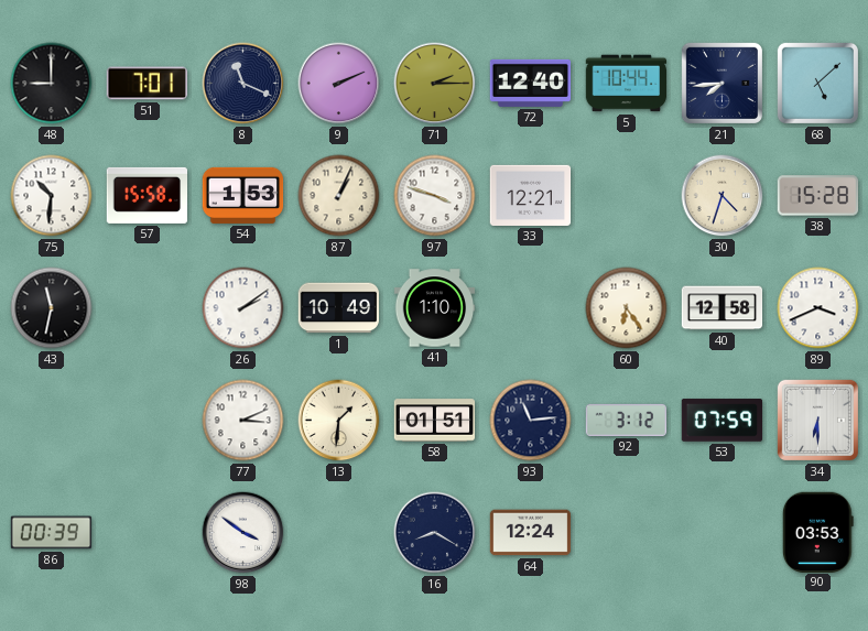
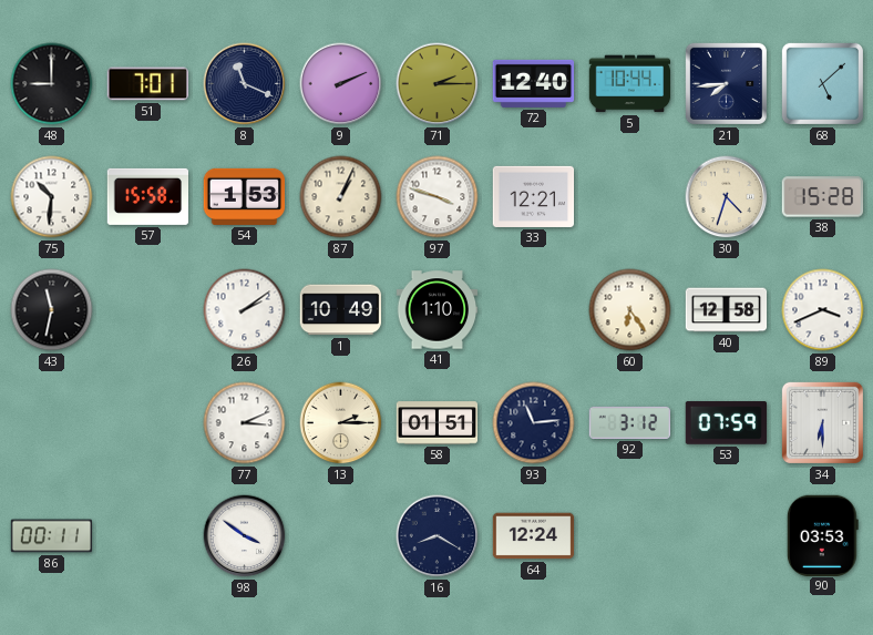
13: 1:31 -> 2:15 (341, 423)
86: 00:39 -> 00:11 (52, 536)
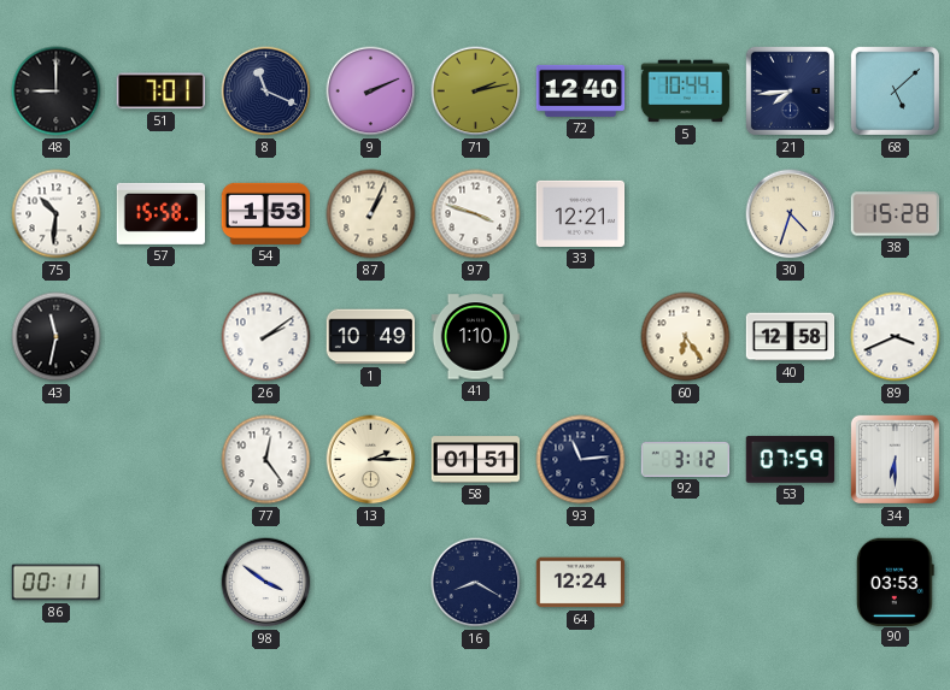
71: 2:15 -> 2:13 (476, 92)
77: 3:11 -> 12:24 (266, 460)
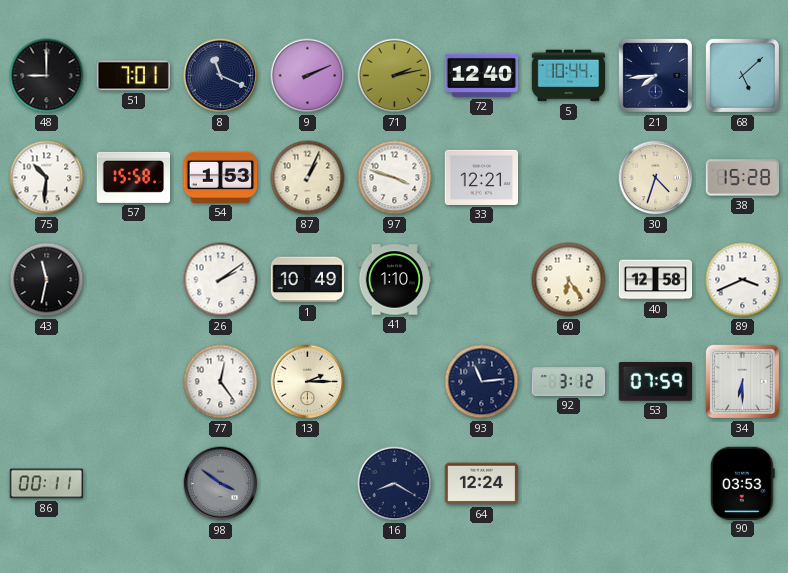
58: 01:51 -> none (476, 460)
98 dial: white -> grey (221, 484)
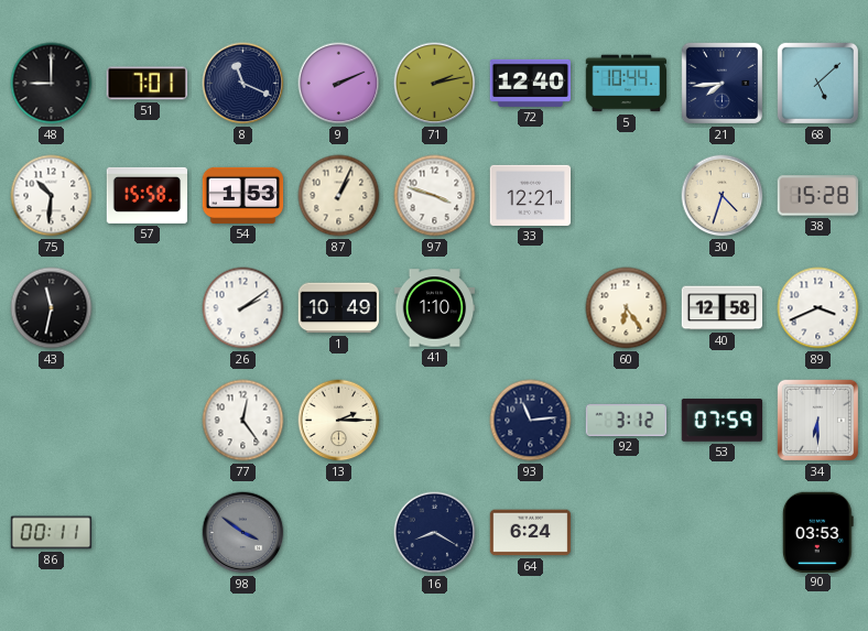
64: 12:24 -> 6:24 (531, 533)
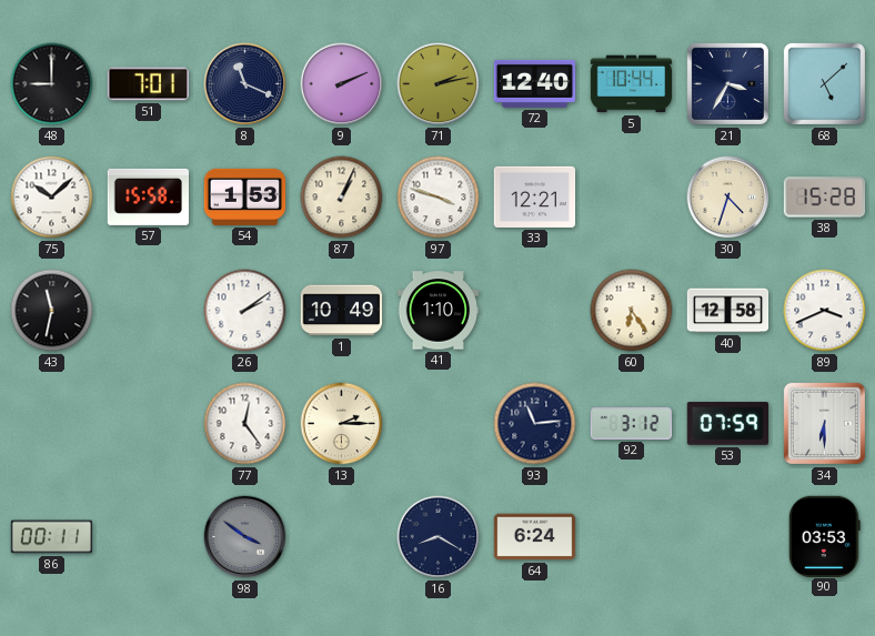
21: 7:44 -> 3:35 (727, 83)
75: 10:31 -> 10:08 (52, 198)
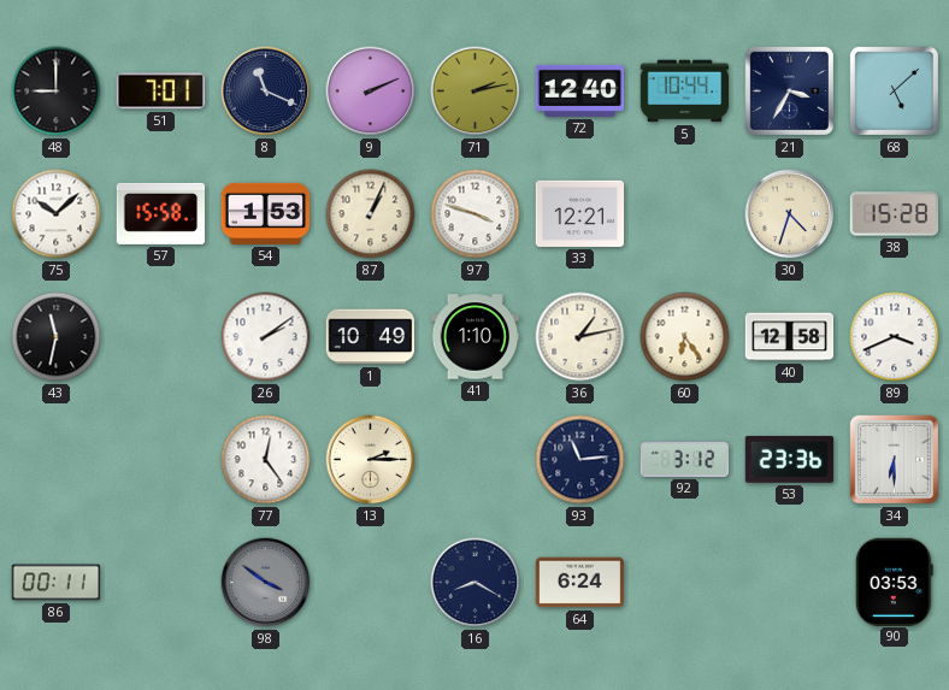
36: none -> 1:13 (580, 337)
53: 07:59 -> 23:36 (790, 460)
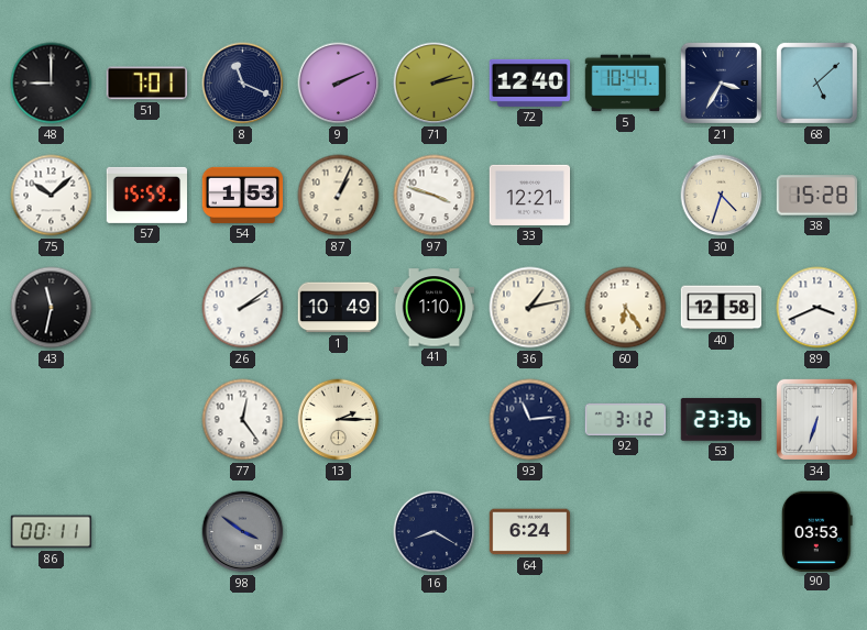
57: 15:58 -> 15:59 (147, 195)
34: 6:30 -> 6:33 (816, 419)
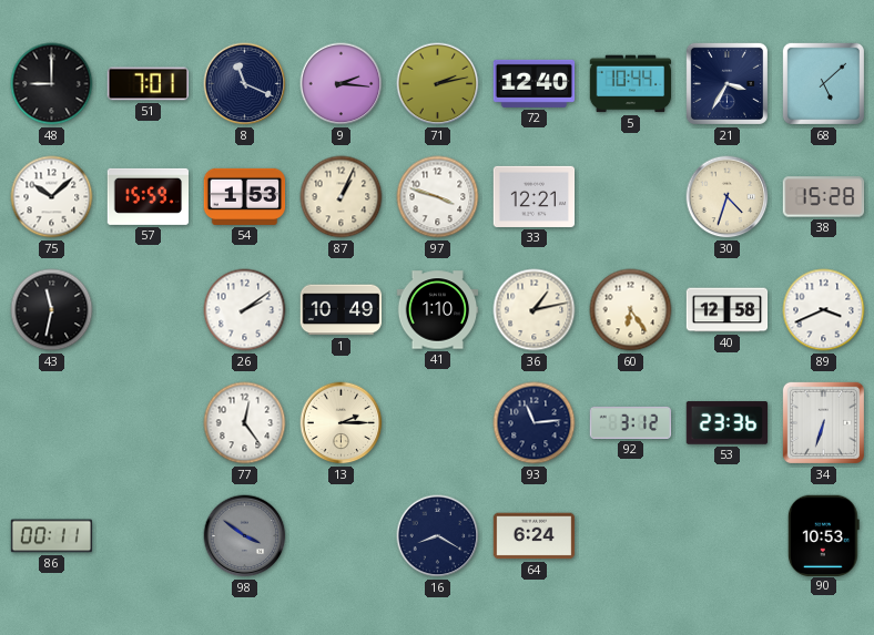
9: 2:11 -> 2:16 (342, 84)
90: 03:53 -> 10:53 (823, 535)
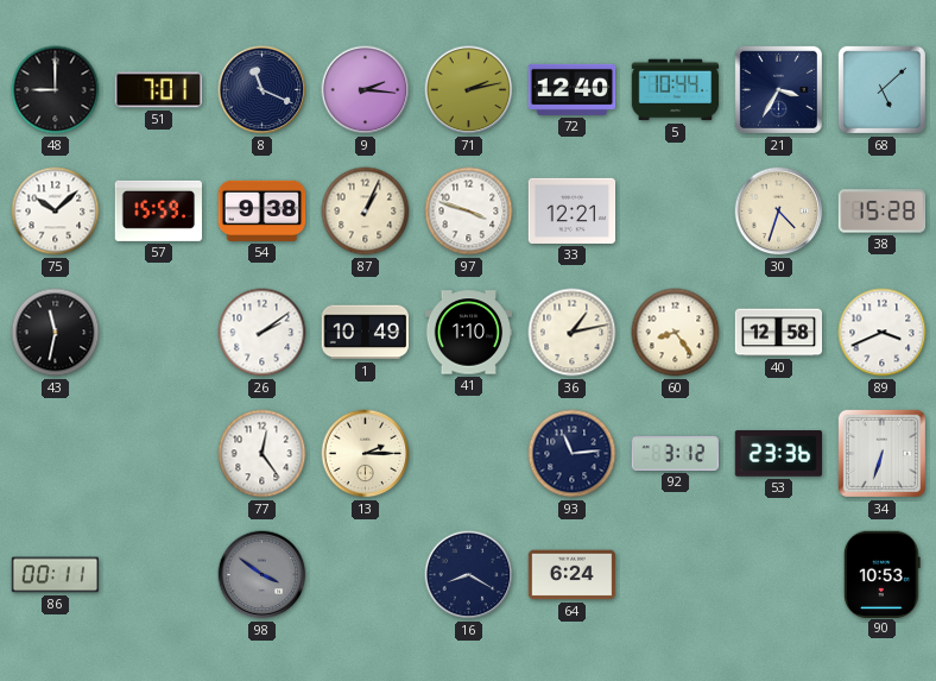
54: 1:53 -> 9:38 (263, 210)
60: 6:24 -> 8:24 (676, 333)
